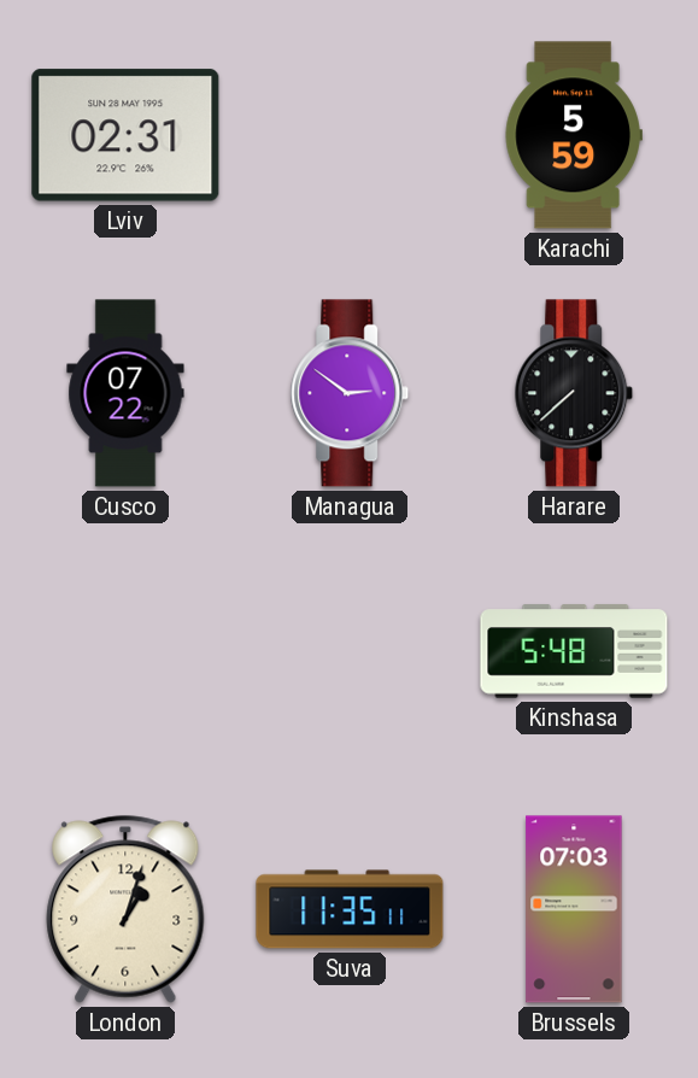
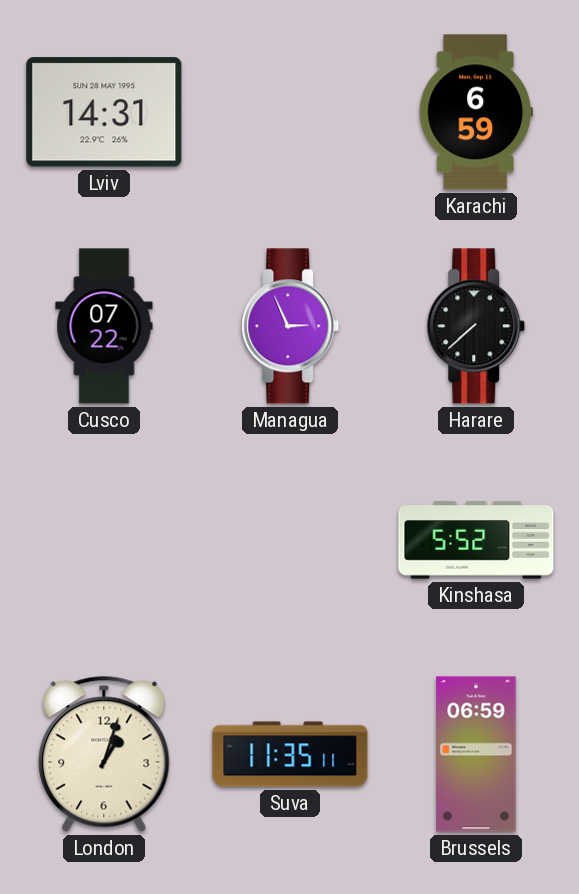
Lviv: 02:31 -> 14:31 (104, 112)
Karachi: 5:59 -> 6:59 (476, 112)
Managua: 2:51 -> 2:56 (290, 326)
Kinshasa: 5:48 -> 5:52 (476, 540)
Brussels: 07:03 -> 06:59 (476, 754)
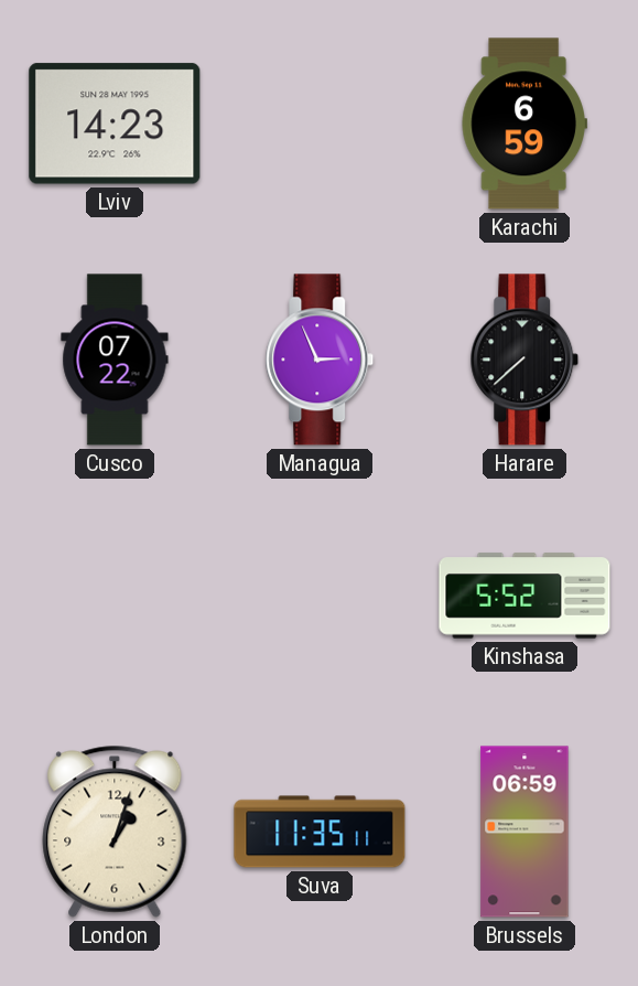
Lviv: 14:31 -> 14:23 (115, 124)
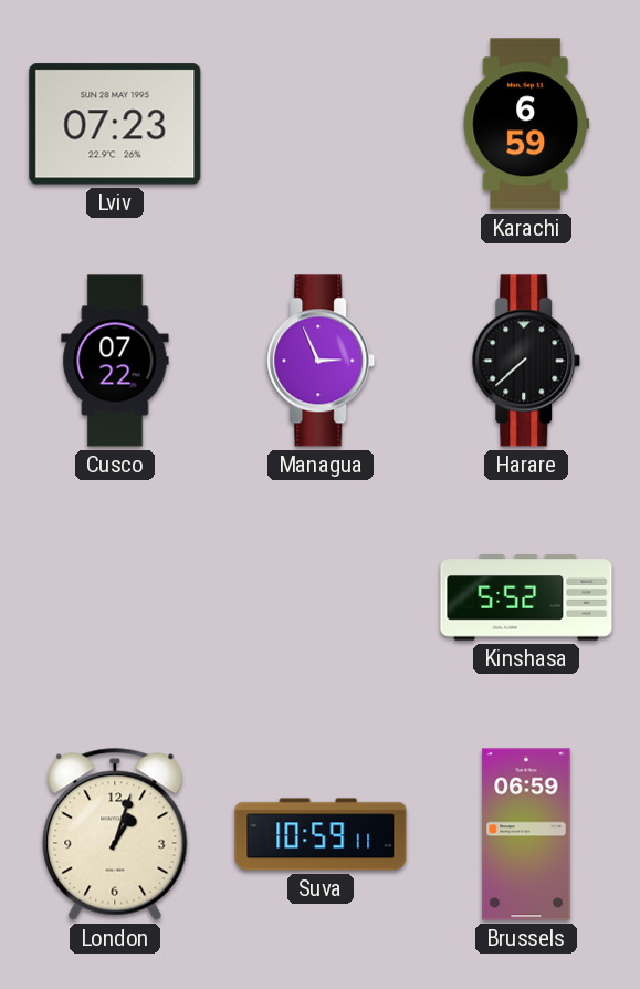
Lviv: 14:23 -> 07:23 (115, 124)
Suva: 11:35 -> 10:59 (321, 834)
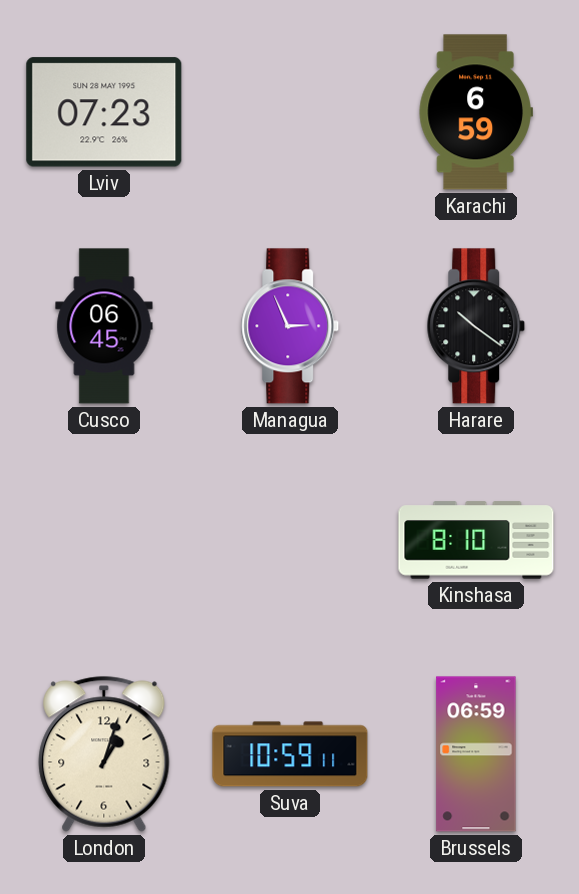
Cusco: 07:22 -> 06:45 (104, 326)
Harare: 7:38 -> 10:21 (476, 326)
Kinshasa: 5:52 -> 8:10 (476, 540)
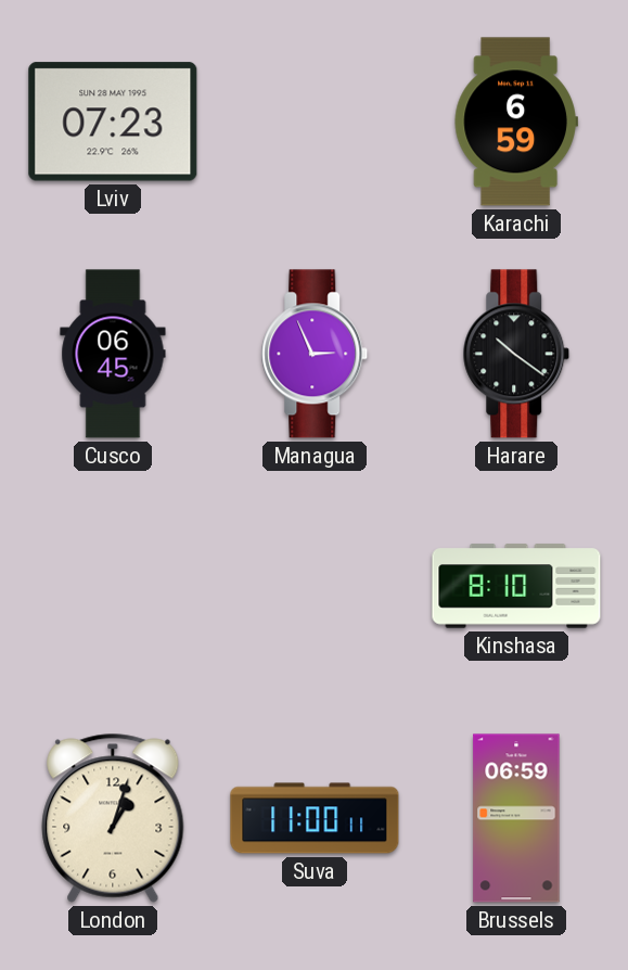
Suva: 10:59 -> 11:00 (315, 818)
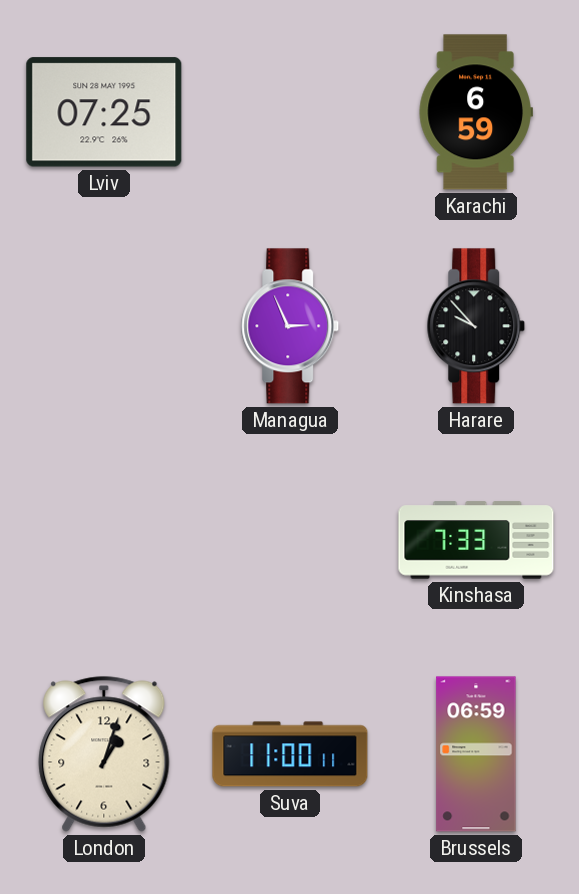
Lviv: 07:23 -> 07:25 (104, 112)
Cusco: 06:45 -> none (113, 354)
Harare: 10:21 -> 9:53 (476, 326)
Kinshasa: 8:10 -> 7:33 (476, 540)
